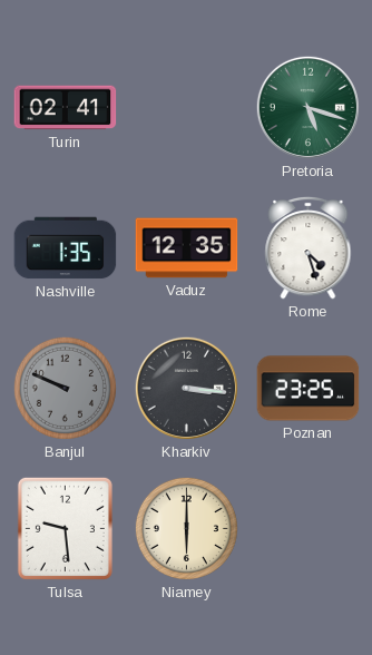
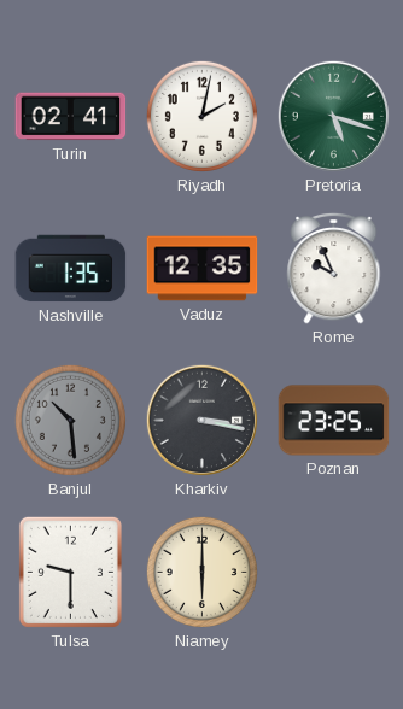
Riyadh: none -> 2:02 (201, 116)
Rome: 4:27 -> 9:56 (334, 268)
Banjul: 9:49 -> 10:29 (70, 420)
Kharkiv: 3:16 -> 3:17 (201, 420)
Tulsa: 9:29 -> 9:30 (70, 572)
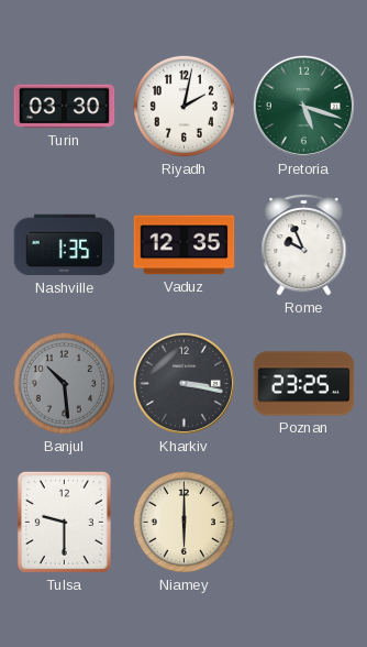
Turin: 02:41 -> 03:30 (65, 107)
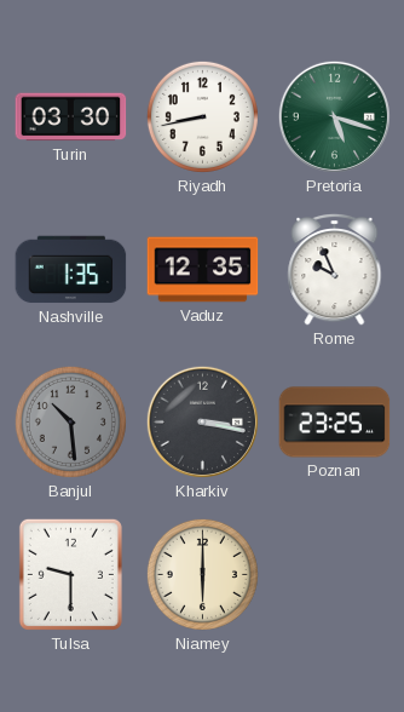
Riyadh: 2:02 -> 8:43 (202, 116)
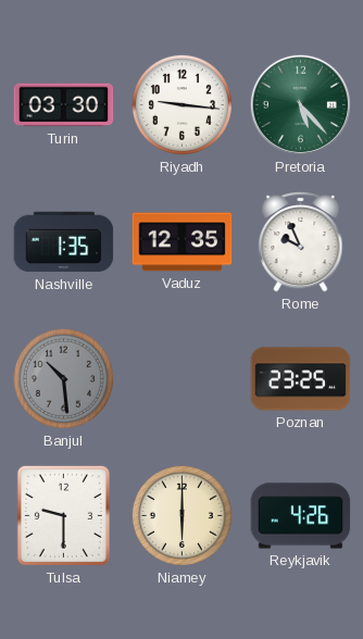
Riyadh: 8:43 -> 9:16 (181, 104)
Pretoria: 5:18 -> 5:23 (300, 104)
Kharkiv: 3:17 -> none (202, 421)
Reykjavik: none -> 4:26 (301, 516)
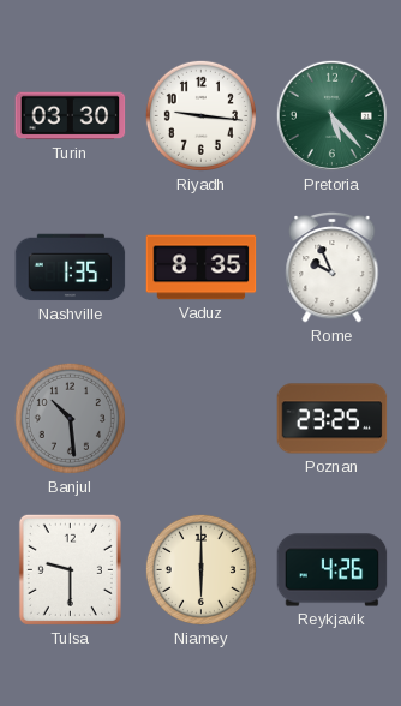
Vaduz: 12:35 -> 8:35 (202, 268)
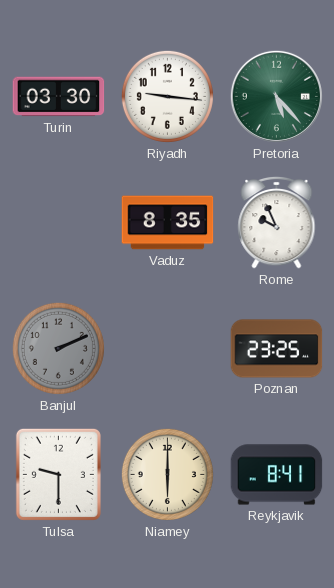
Nashville: 1:35 -> none (71, 268)
Banjul: 10:29 -> 2:11 (58, 348)
Reykjavik: 4:26 -> 8:41 (277, 475)
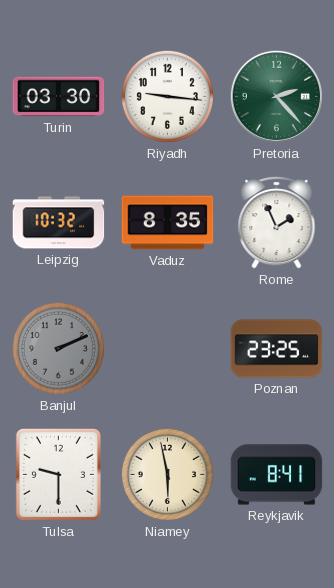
Pretoria: 5:23 -> 2:23 (276, 96)
Leipzig: none -> 10:32 (59, 223)
Rome: 9:56 -> 1:56 (277, 222)
Niamey: 6:00 -> 5:58 (167, 474)
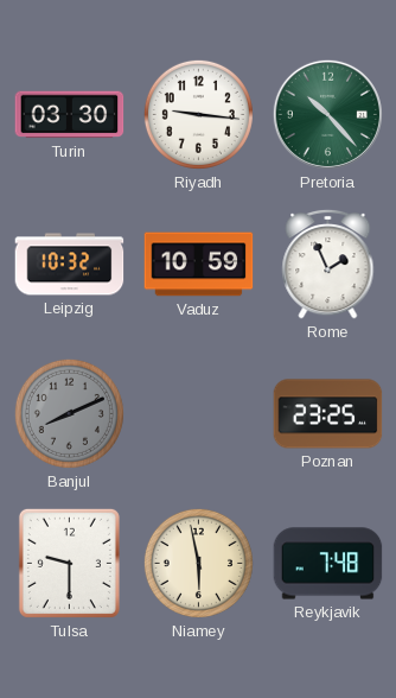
Pretoria: 2:23 -> 10:23 (327, 114)
Vaduz: 8:35 -> 10:59 (199, 265)
Banjul: 2:11 -> 8:11 (69, 413)
Reykjavik: 8:41 -> 7:48 (328, 564)
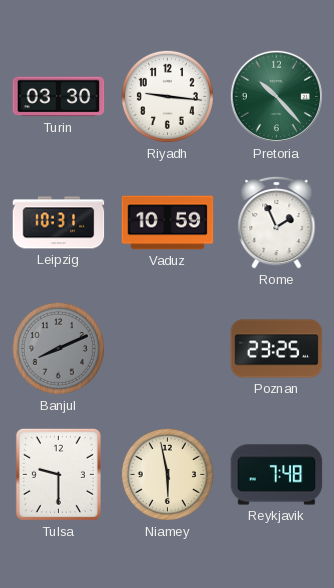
Leipzig: 10:32 -> 10:31 (59, 223)
